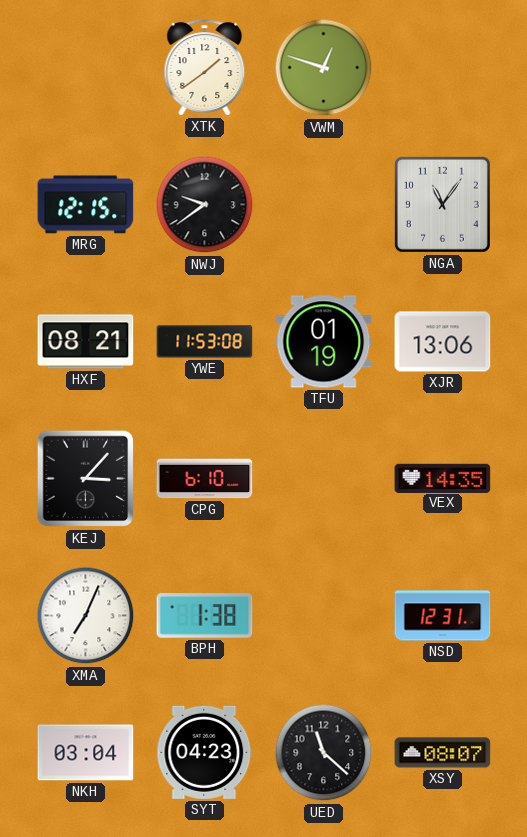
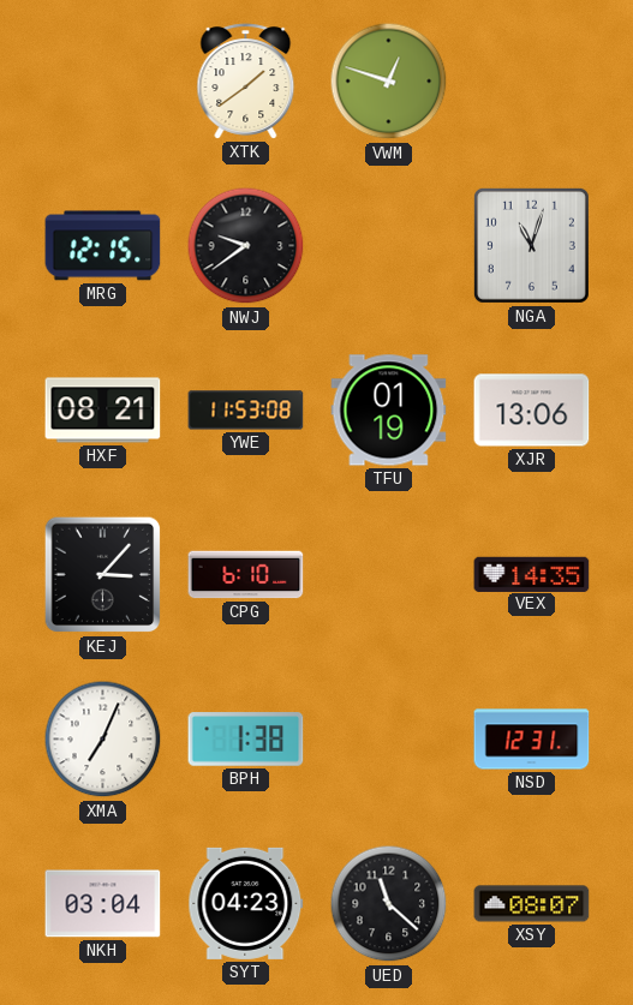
NGA: 11:06 -> 11:03 (531, 245)
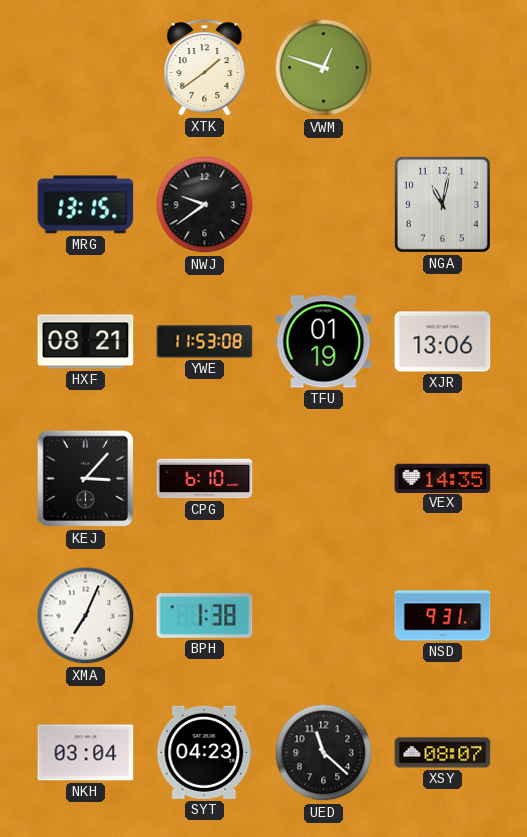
MRG: 12:15 -> 13:15 (86, 205)
NGA: 11:03 -> 11:02 (442, 204)
NSD: 12:31 -> 9:31 (443, 616)
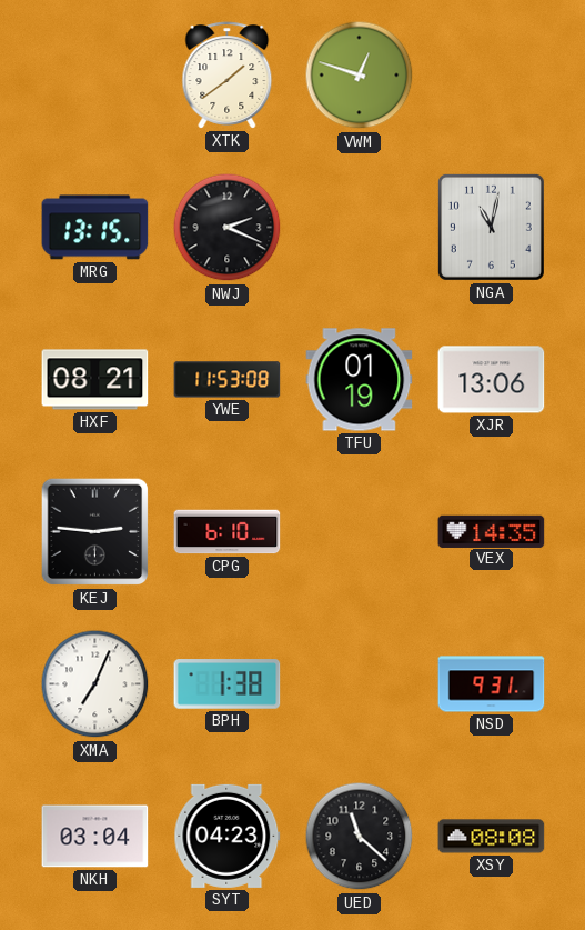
NWJ: 9:39 -> 2:19 (228, 228)
KEJ: 3:07 -> 2:46 (95, 532)
XSY: 08:07 -> 08:08 (492, 837)
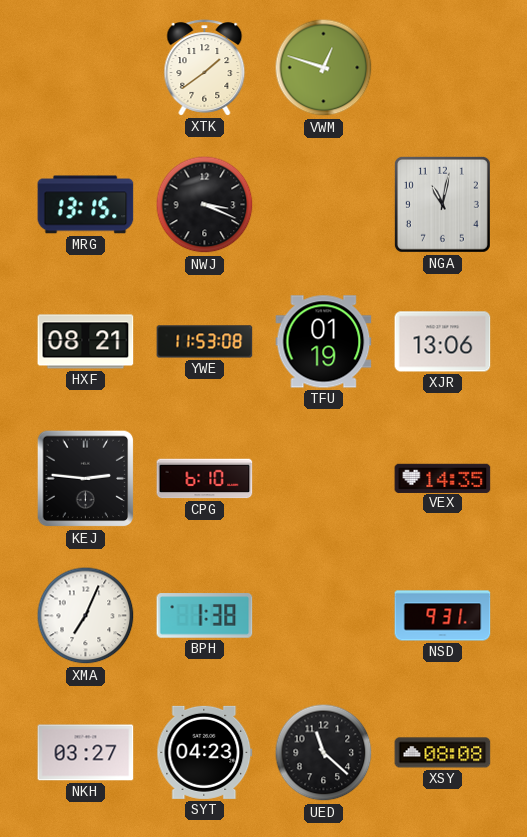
NWJ: 2:19 -> 3:19 (205, 205)
NKH: 03:04 -> 03:27 (86, 753)
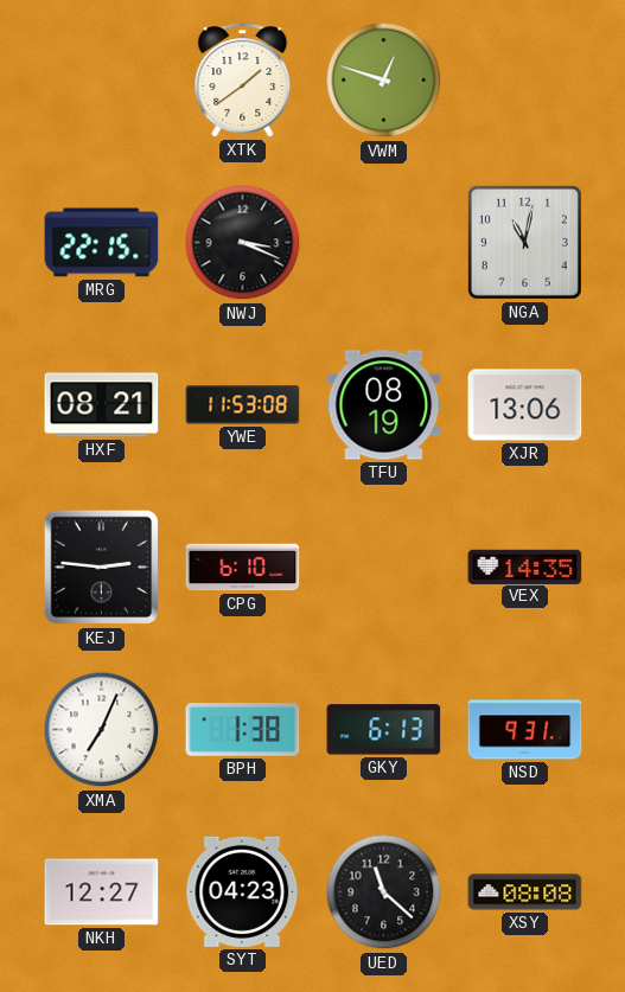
MRG: 13:15 -> 22:15 (102, 243)
TFU: 01:19 -> 08:19 (384, 405)
GKY: none -> 6:13 (384, 730)
NKH: 03:27 -> 12:27 (102, 892)
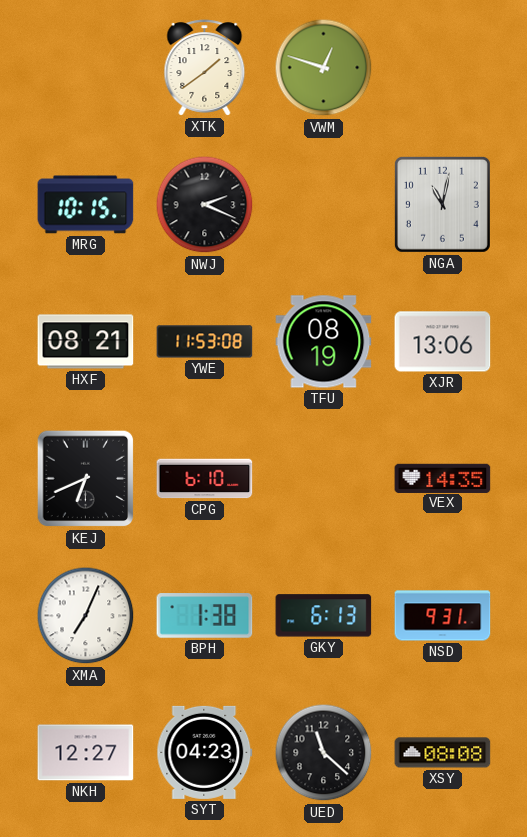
MRG: 22:15 -> 10:15 (86, 205)
NWJ: 3:19 -> 2:19 (205, 205)
KEJ: 2:46 -> 6:41 (86, 479)
